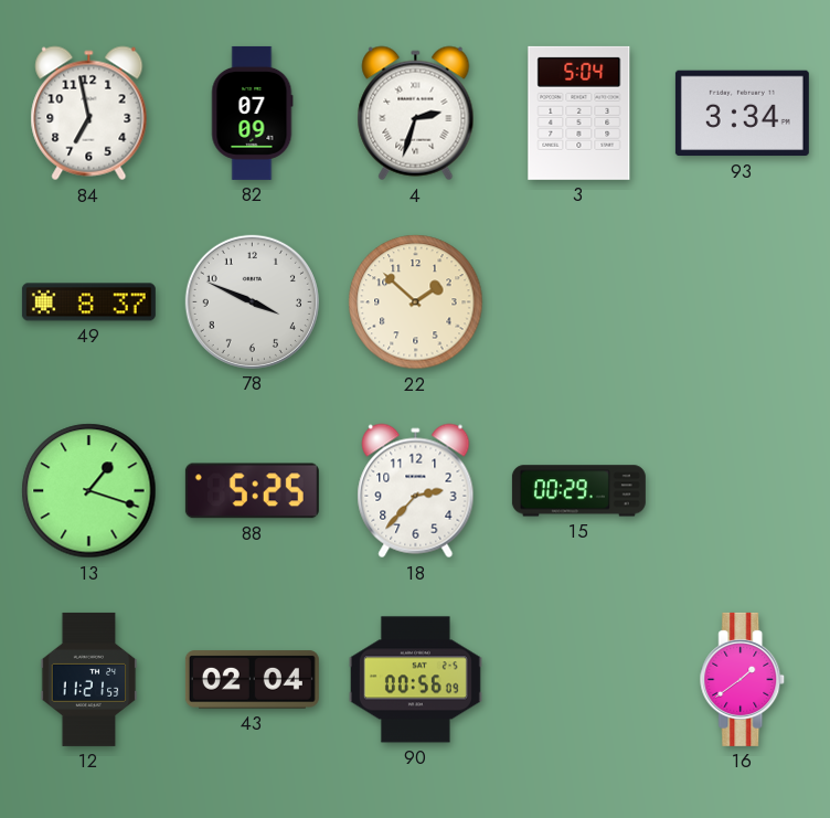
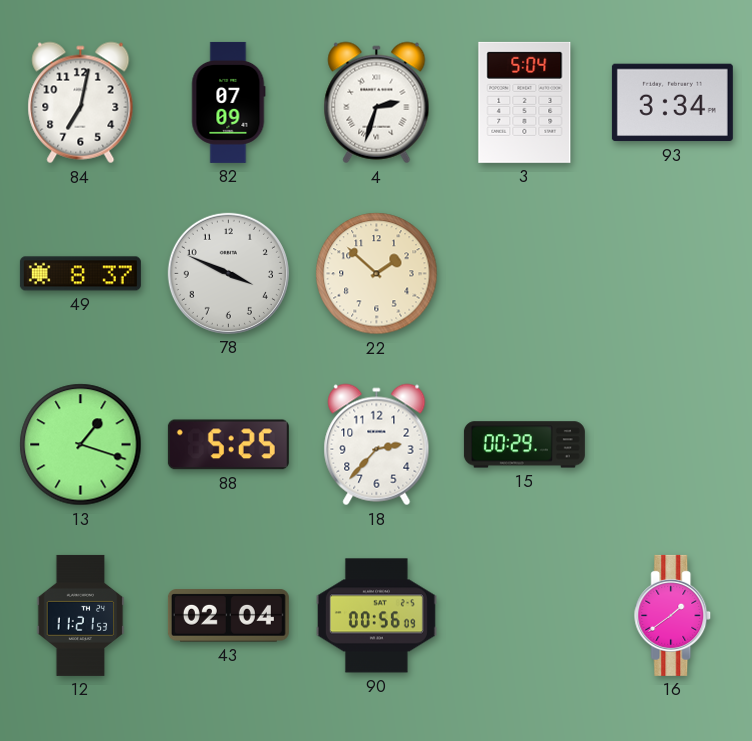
84: 6:58 -> 7:02 (81, 103)
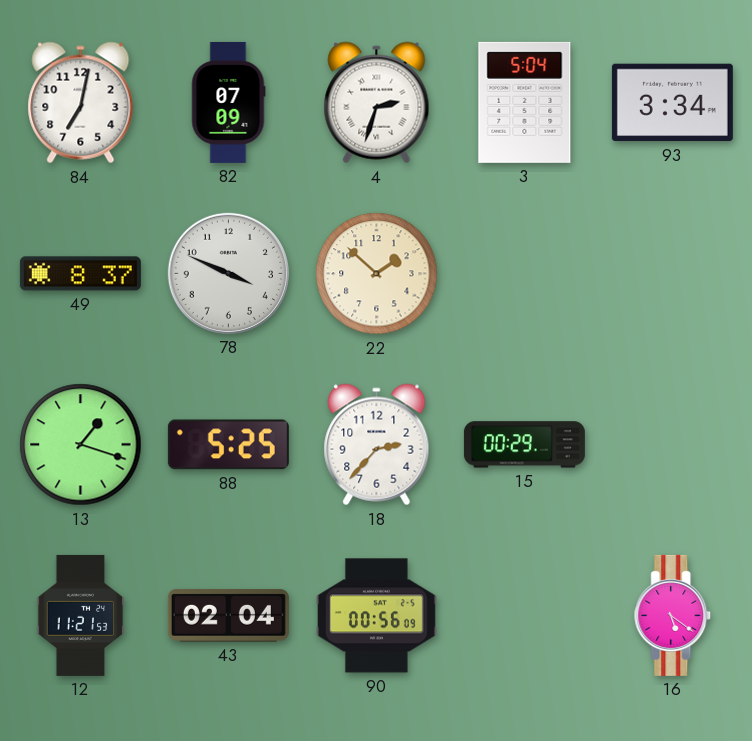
16: 1:39 -> 5:21 (673, 615)
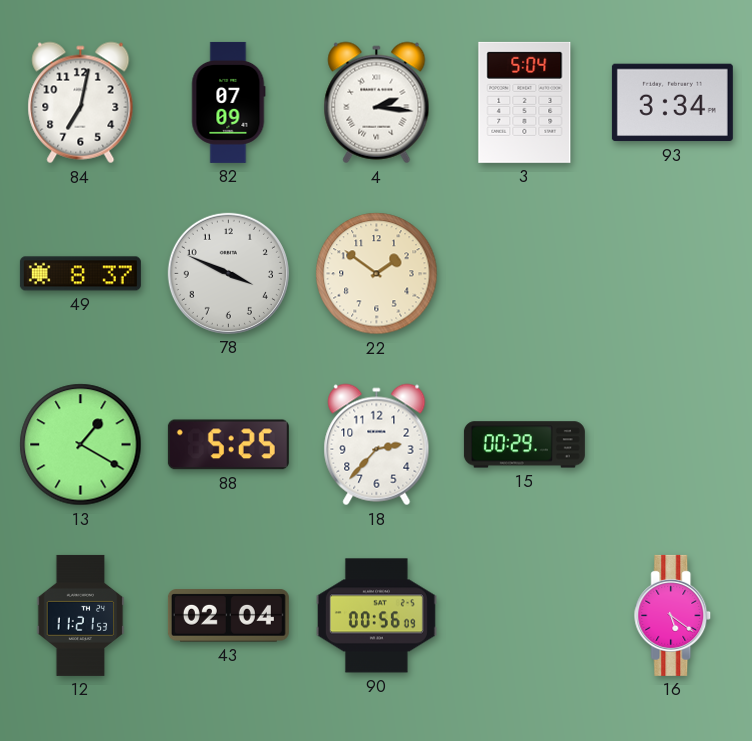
4: 2:33 -> 2:16 (377, 103)
22: 1:52 -> 1:51 (377, 274)
13: 1:18 -> 1:20 (81, 445)
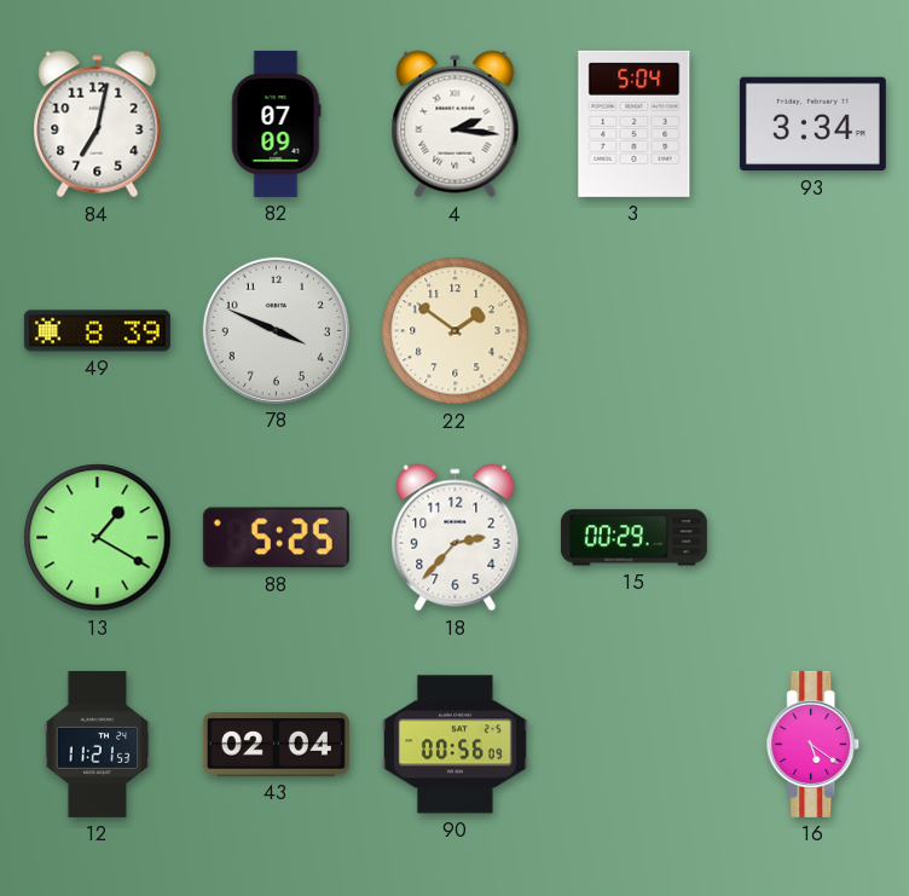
49: 8:37 -> 8:39 (97, 331)
